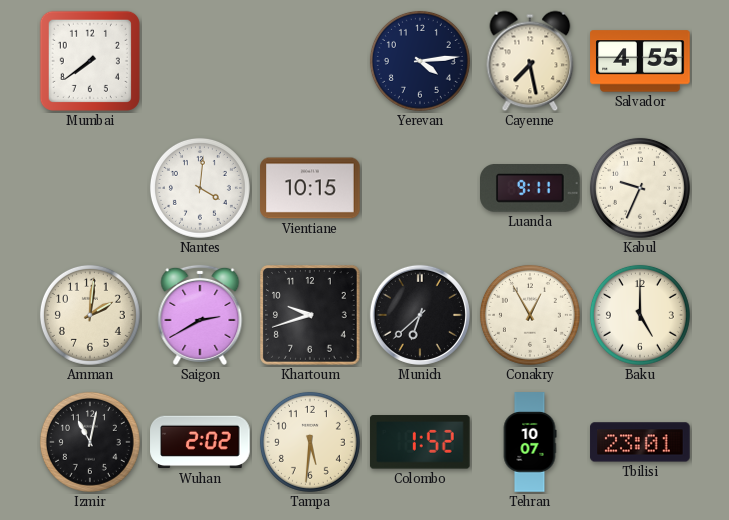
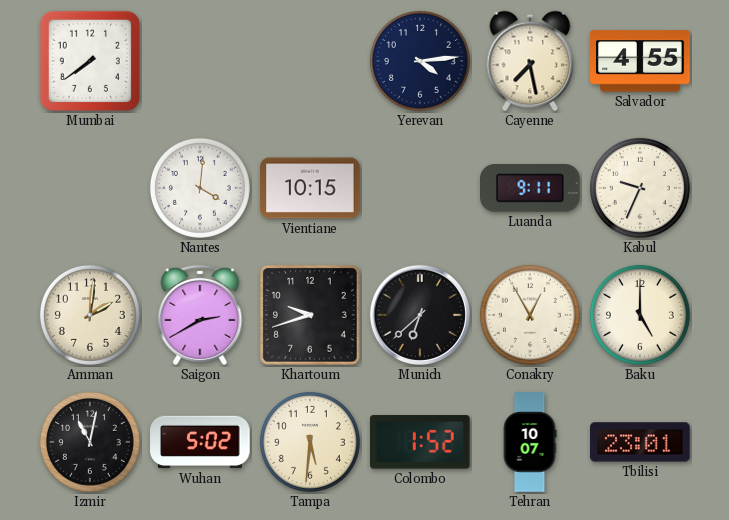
Wuhan: 2:02 -> 5:02 (200, 442)
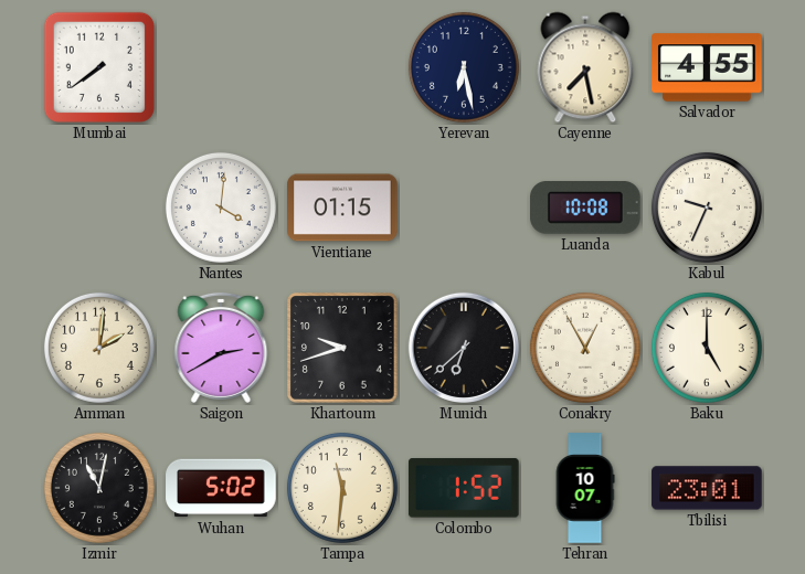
Yerevan: 4:14 -> 6:28 (464, 67)
Vientiane: 10:15 -> 01:15 (342, 208)
Luanda: 9:11 -> 10:08 (585, 209)
Tampa: 5:31 -> 11:31 (342, 488)
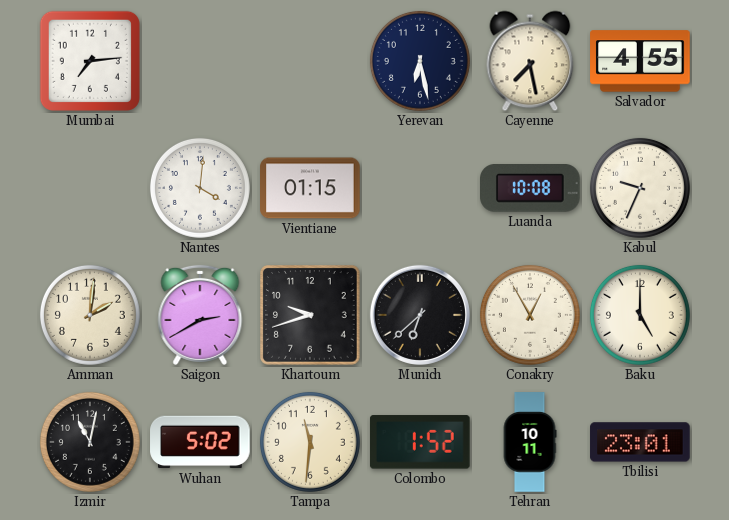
Mumbai: 7:39 -> 7:14 (90, 61)
Tehran: 10:07 -> 10:11 (530, 442)
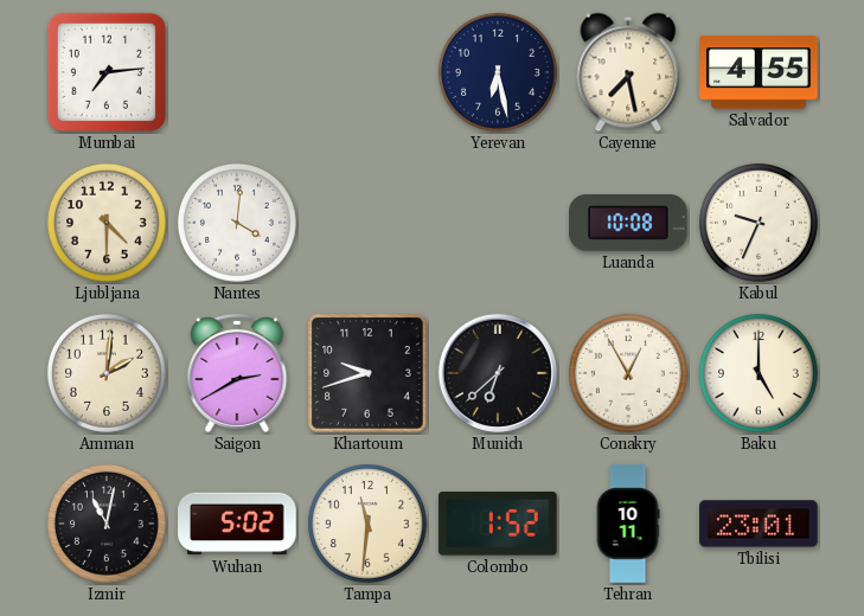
Ljubljana: none -> 4:30 (107, 223)
Vientiane: 01:15 -> none (310, 188)
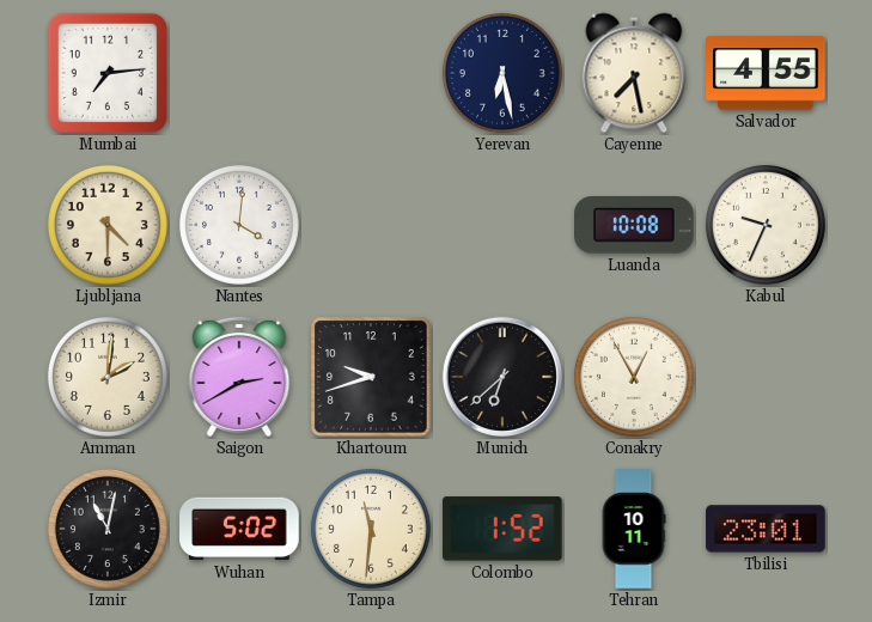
Baku: 5:00 -> none (759, 373)
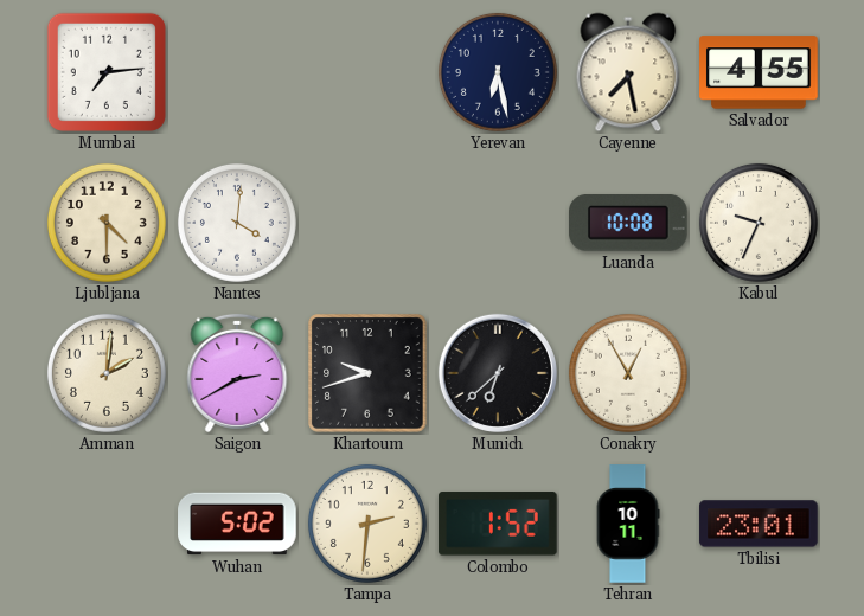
Izmir: 11:02 -> none (108, 529)
Tampa: 11:31 -> 2:31 (367, 524)
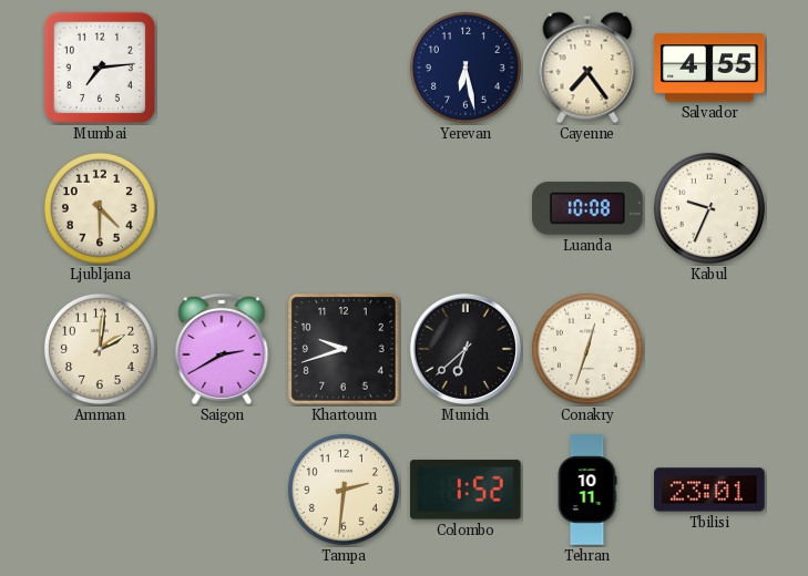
Cayenne: 7:28 -> 7:24 (587, 68)
Nantes: 4:01 -> none (237, 223)
Conakry: 12:55 -> 12:33 (587, 349)
Wuhan: 5:02 -> none (237, 524)
